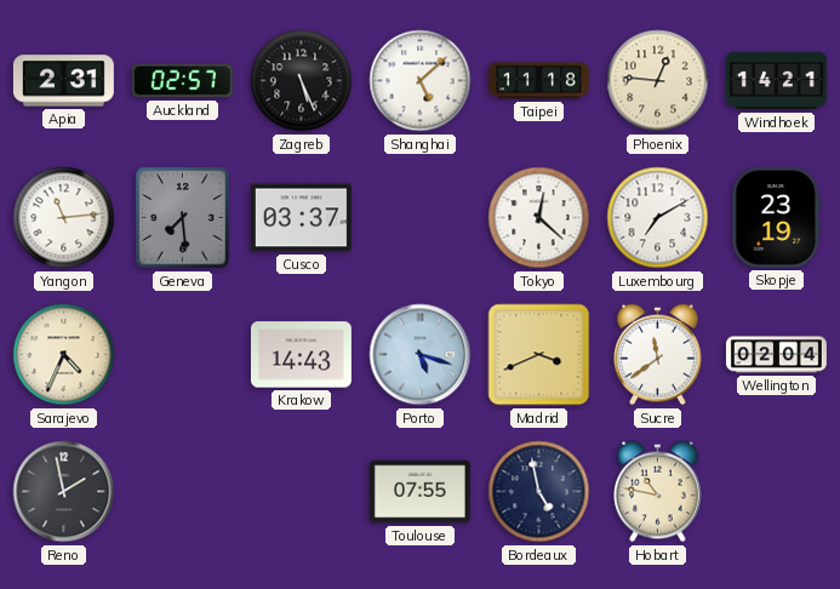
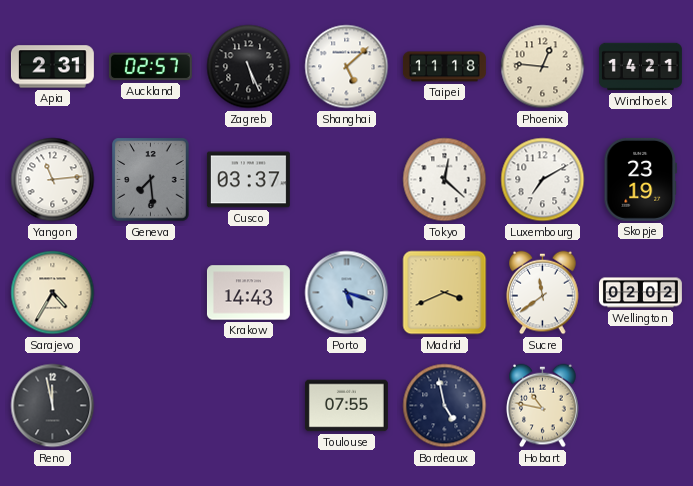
Sarajevo: 4:34 -> 4:35 (53, 293)
Wellington: 02:04 -> 02:02 (640, 293)
Reno: 1:58 -> 11:58 (53, 406)
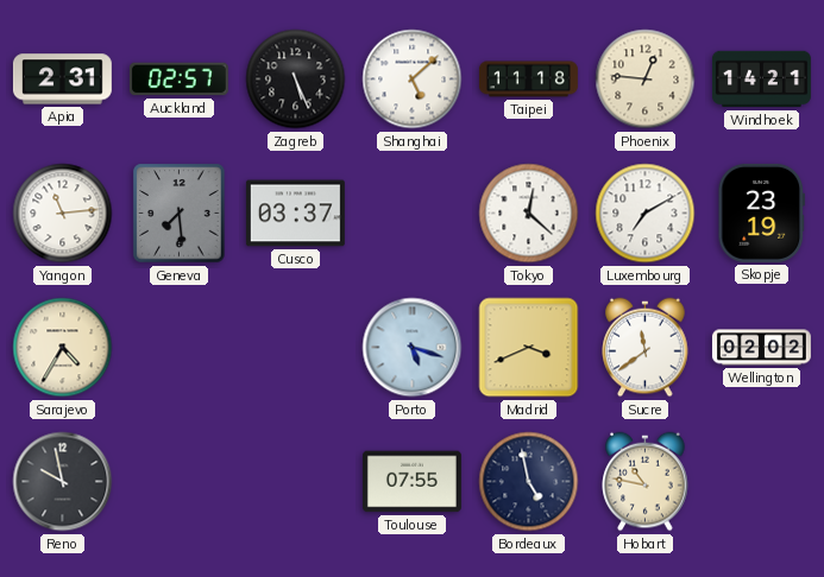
Krakow: 14:43 -> none (248, 293)
Reno: 11:58 -> 9:58 (63, 482)
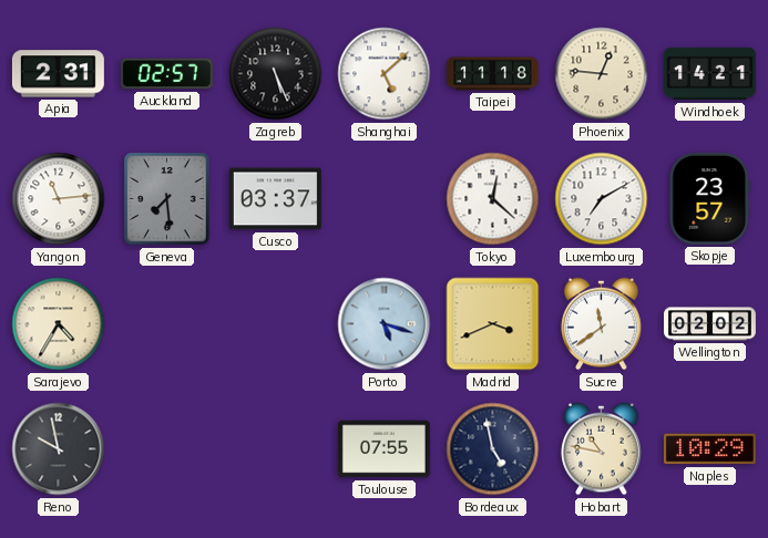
Skopje: 23:19 -> 23:57 (709, 198)
Naples: none -> 10:29 (709, 449)
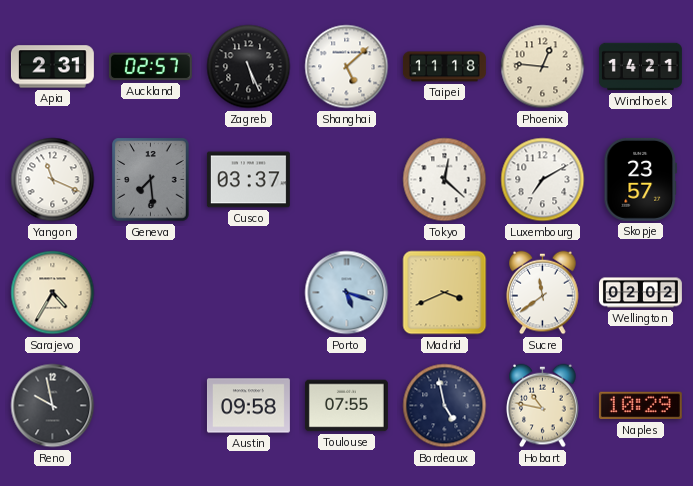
Yangon: 11:14 -> 11:19 (53, 180)
Austin: none -> 09:58 (248, 406)
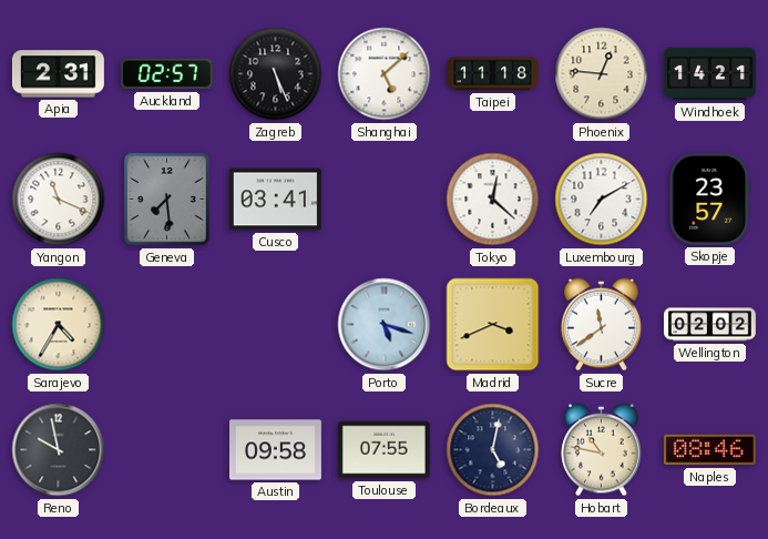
Cusco: 03:37 -> 03:41 (275, 200)
Bordeaux: 4:58 -> 5:02 (493, 450)
Naples: 10:29 -> 08:46 (709, 450)
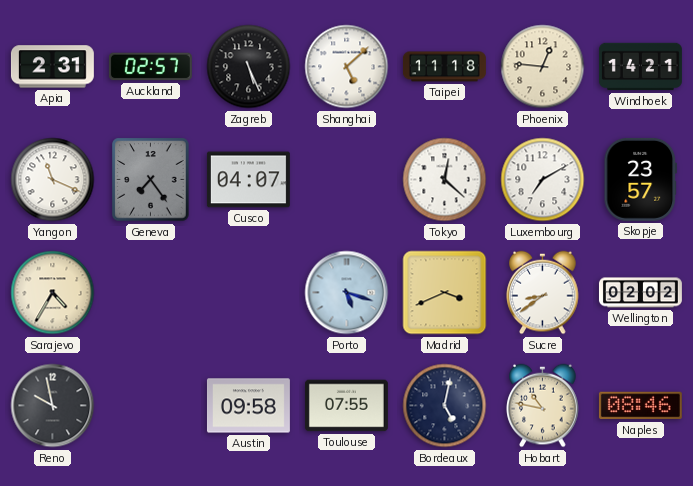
Geneva: 7:29 -> 7:24 (151, 180)
Cusco: 03:41 -> 04:07 (248, 180)
Sucre: 11:39 -> 8:39 (543, 293)
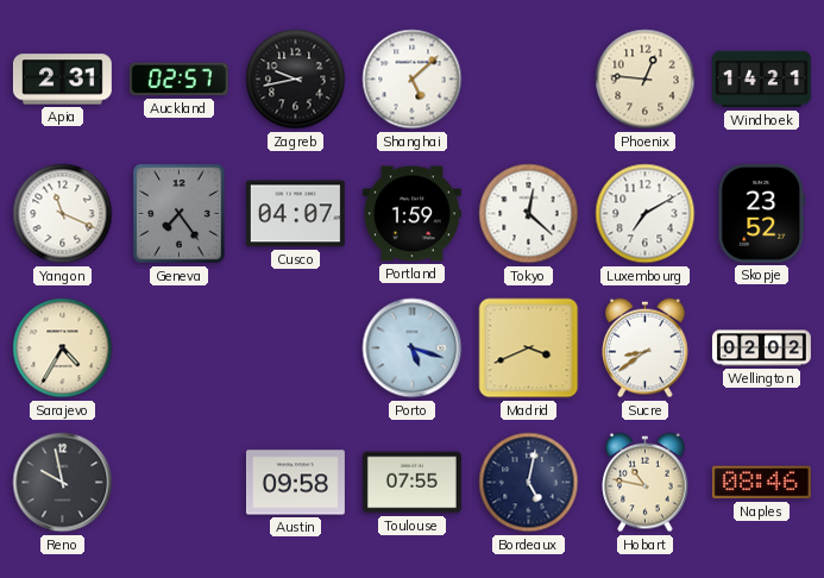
Zagreb: 5:26 -> 9:43 (296, 80)
Taipei: 11:18 -> none (444, 67)
Portland: none -> 1:59 (411, 214)
Skopje: 23:57 -> 23:52 (761, 213)
